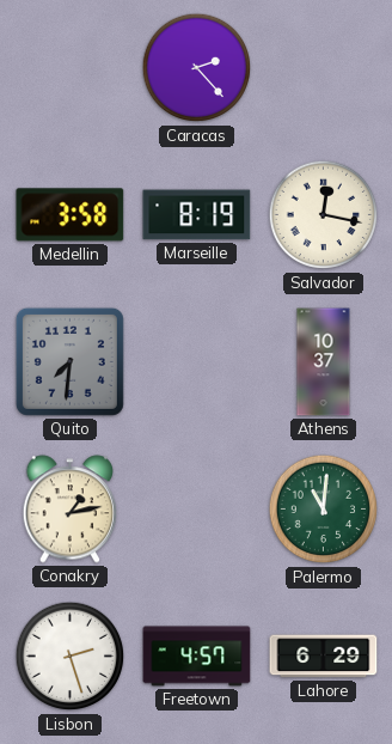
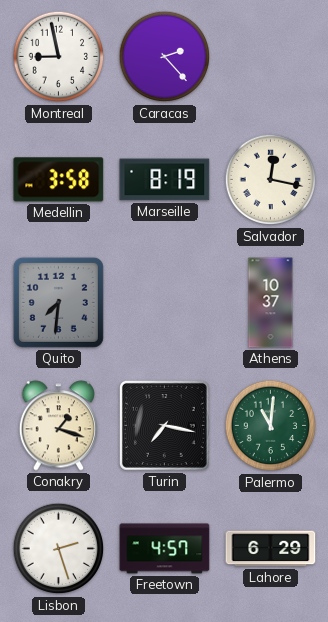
Montreal: none -> 8:58 (59, 57)
Conakry: 1:13 -> 1:18 (59, 426)
Turin: none -> 7:17 (164, 425)
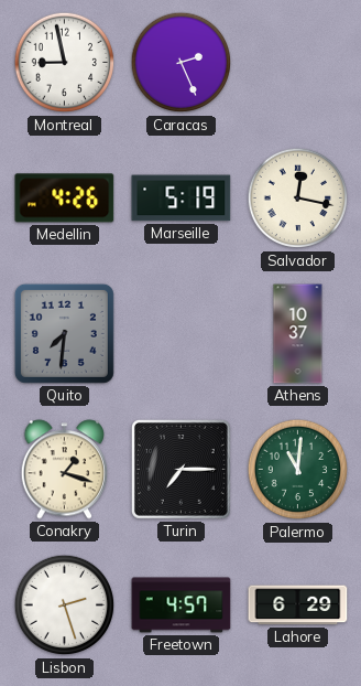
Caracas: 2:23 -> 2:26 (182, 63)
Medellin: 3:58 -> 4:26 (65, 199)
Marseille: 8:19 -> 5:19 (182, 199)
Turin: 7:17 -> 7:15 (180, 469)
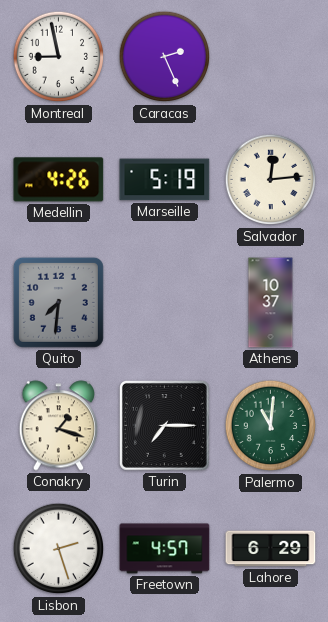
Salvador: 12:17 -> 12:14 (271, 180)
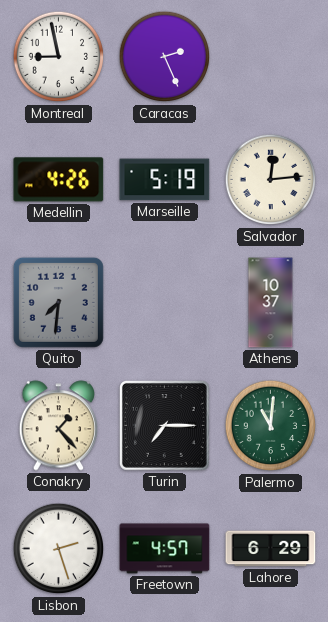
Conakry: 1:18 -> 1:23 (59, 426)
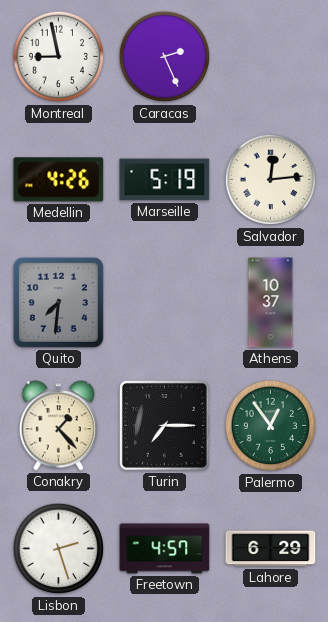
Palermo: 11:01 -> 12:54 (271, 426)
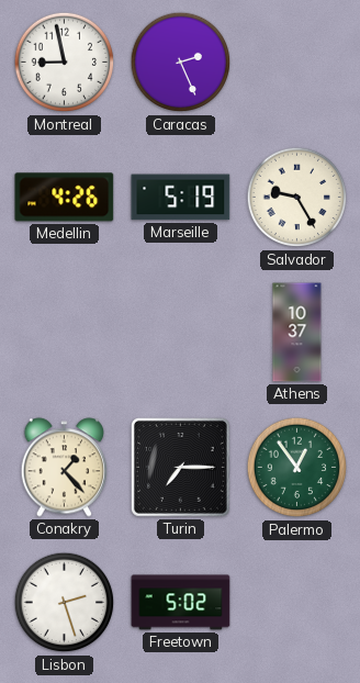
Salvador: 12:14 -> 9:25 (297, 198)
Quito: 7:31 -> none (58, 302)
Freetown: 4:57 -> 5:02 (181, 603)
Lahore: 6:29 -> none (271, 549)
